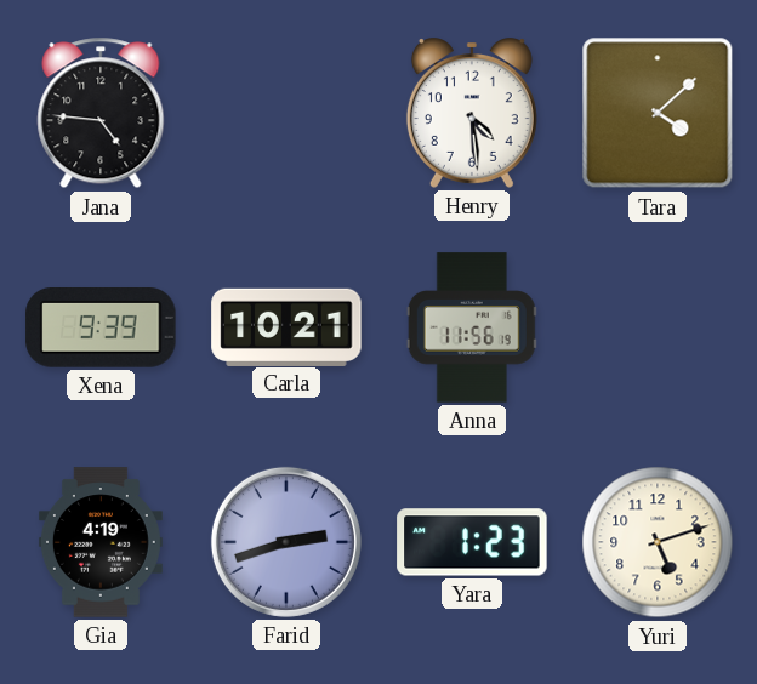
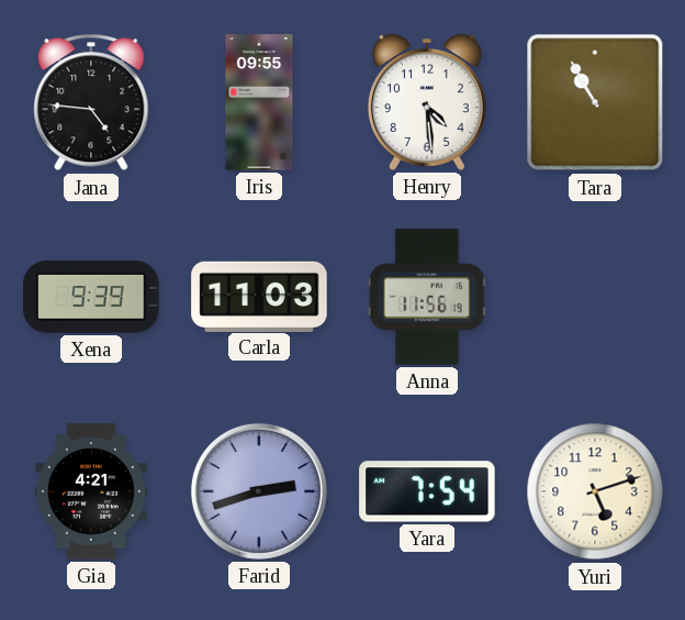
Iris: none -> 09:55 (259, 102)
Tara: 4:08 -> 10:55 (595, 102)
Carla: 10:21 -> 11:03 (259, 296)
Gia: 4:19 -> 4:21 (91, 491)
Yara: 1:23 -> 7:54 (427, 491)
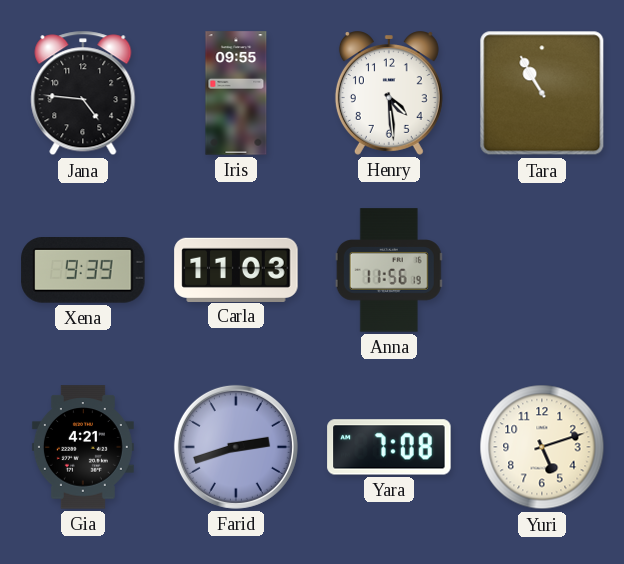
Yara: 7:54 -> 7:08 (389, 447)
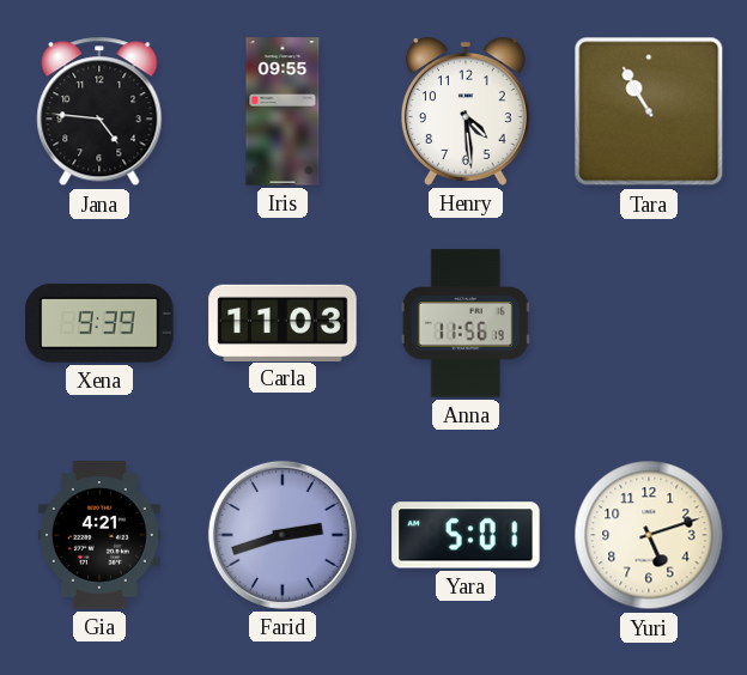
Yara: 7:08 -> 5:01 (466, 535)
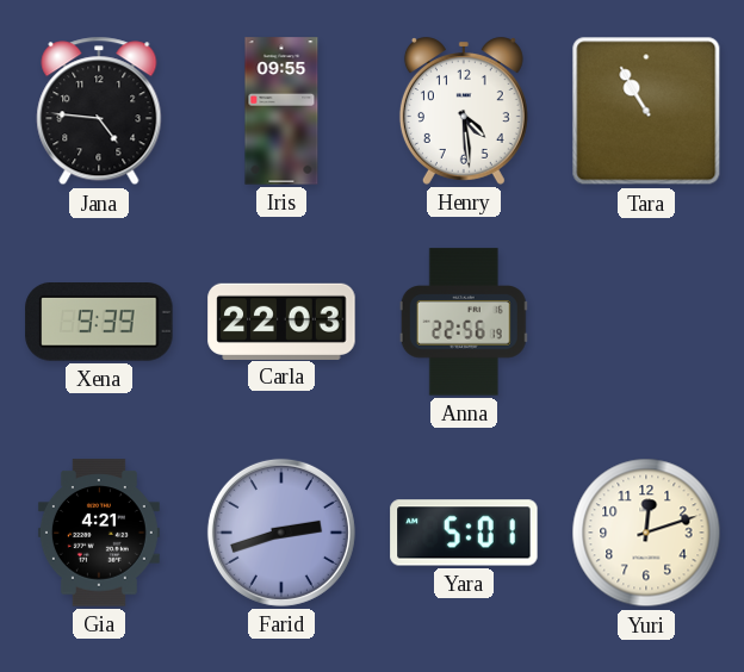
Carla: 11:03 -> 22:03 (281, 321)
Anna: 11:56 -> 22:56 (464, 322)
Yuri: 5:12 -> 12:12 (646, 533)
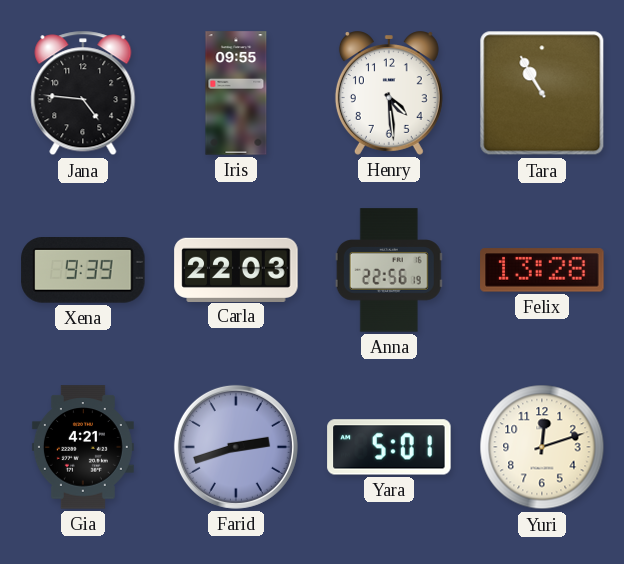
Felix: none -> 13:28 (542, 270)
